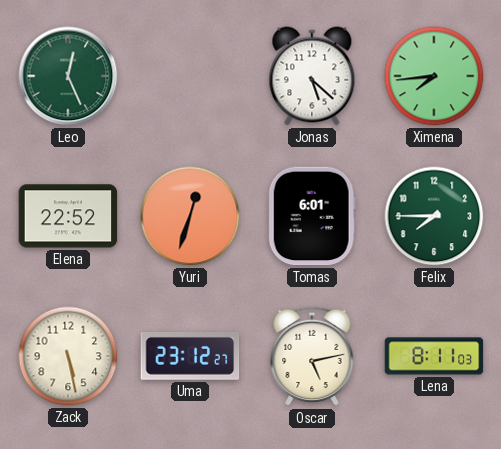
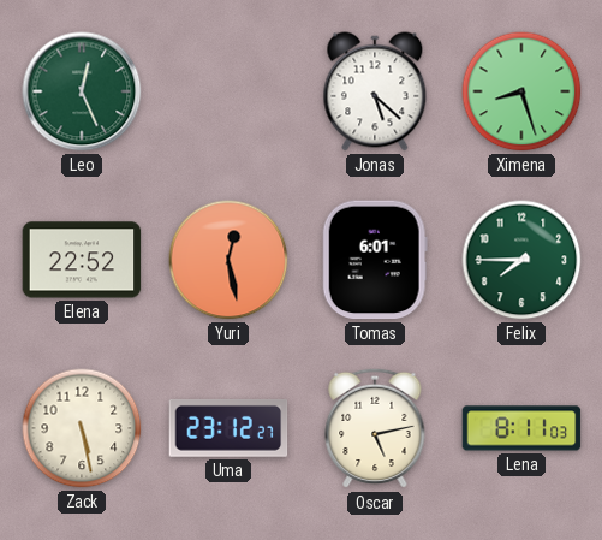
Ximena: 7:44 -> 8:27 (521, 91)
Yuri: 12:33 -> 12:28 (228, 260)
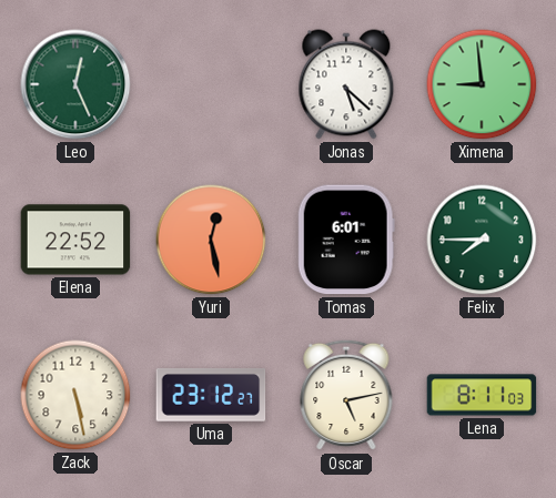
Ximena: 8:27 -> 8:59 (482, 84)
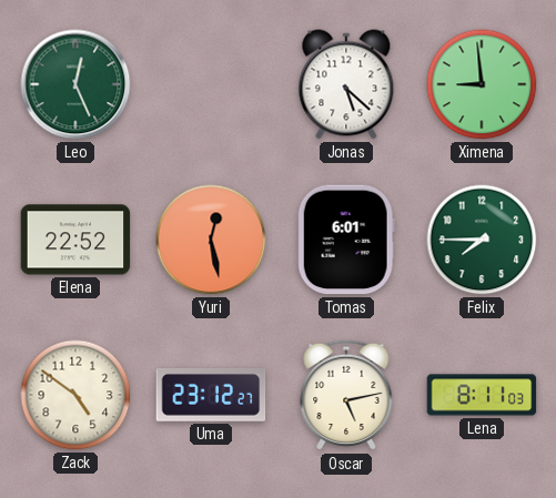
Zack: 5:28 -> 4:51 (75, 395)
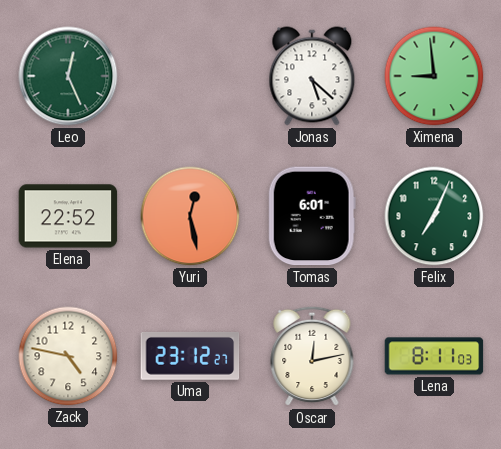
Felix: 7:45 -> 7:04 (434, 216)
Zack: 4:51 -> 4:47 (68, 356)
Oscar: 5:13 -> 12:13 (312, 356)
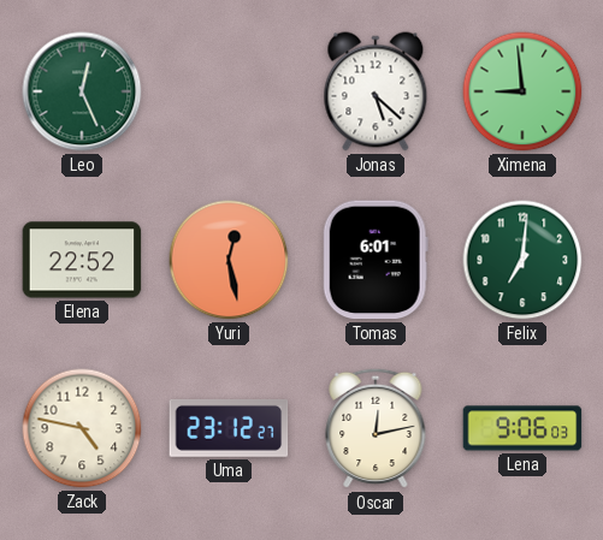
Felix: 7:04 -> 7:01 (522, 260)
Lena: 8:11 -> 9:06 (522, 428)
